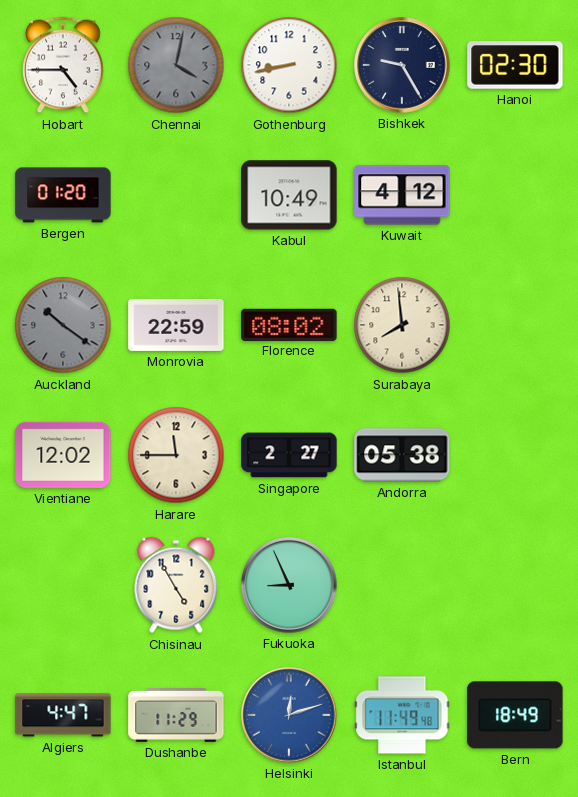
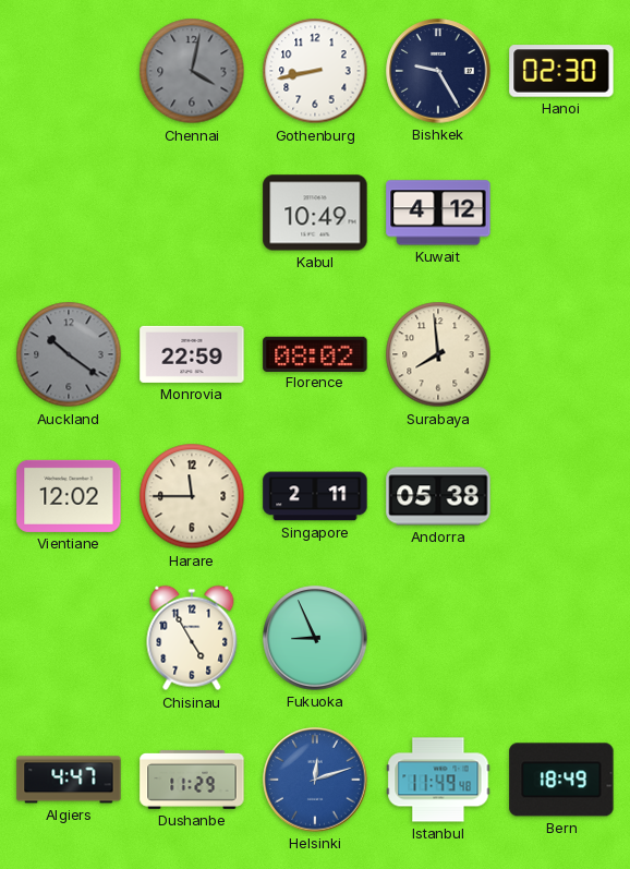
Hobart: 4:45 -> none (64, 65)
Bergen: 01:20 -> none (63, 195)
Singapore: 2:27 -> 2:11 (315, 496)
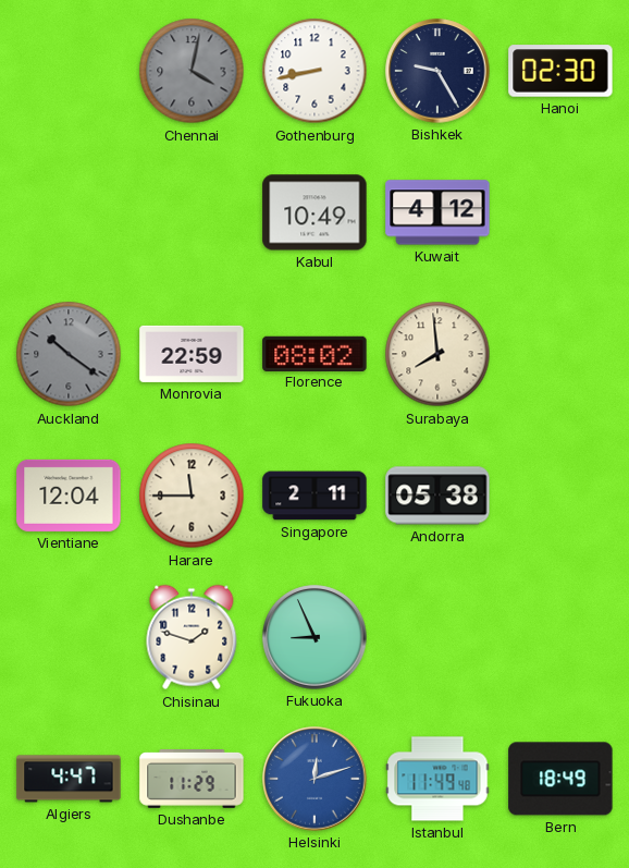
Vientiane: 12:02 -> 12:04 (69, 496)
Chisinau: 4:55 -> 1:48 (192, 637)
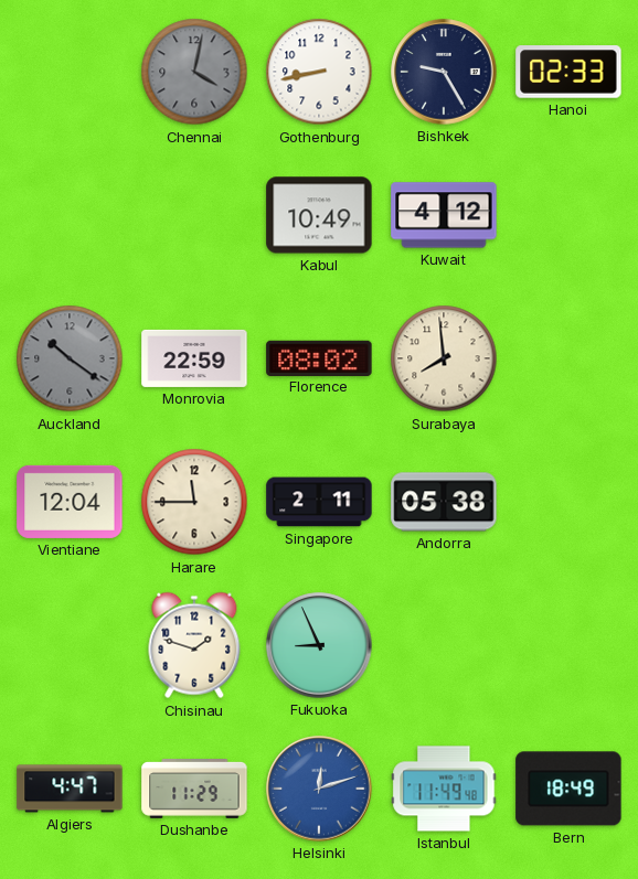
Hanoi: 02:30 -> 02:33 (568, 72)
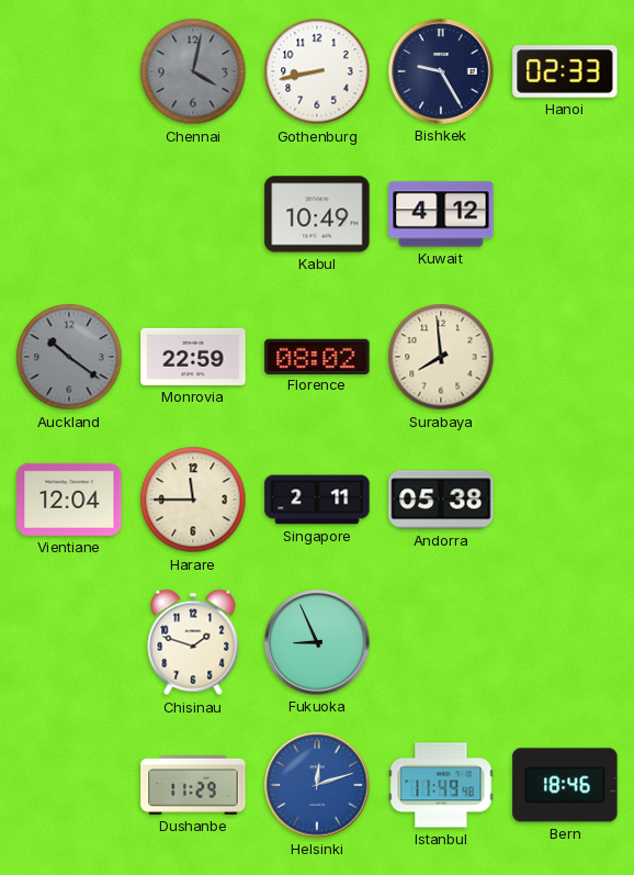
Algiers: 4:47 -> none (70, 789)
Bern: 18:49 -> 18:46 (565, 785)
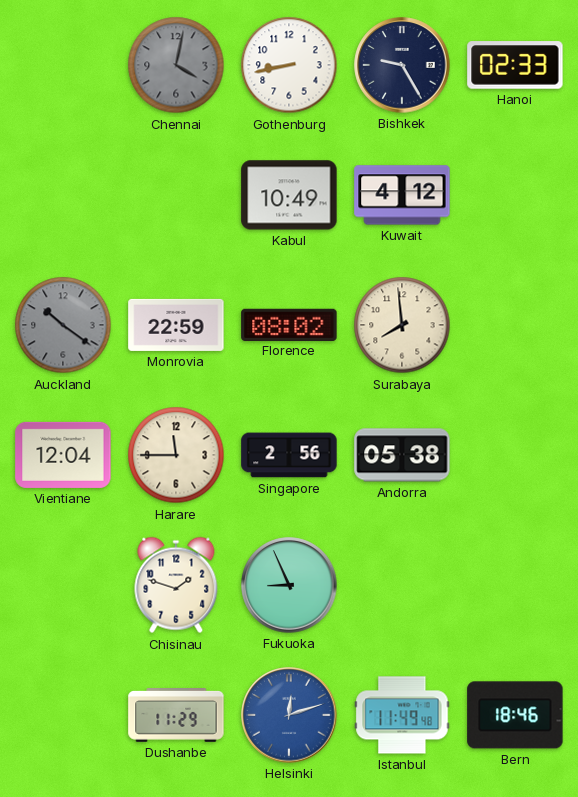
Singapore: 2:11 -> 2:56 (289, 455)
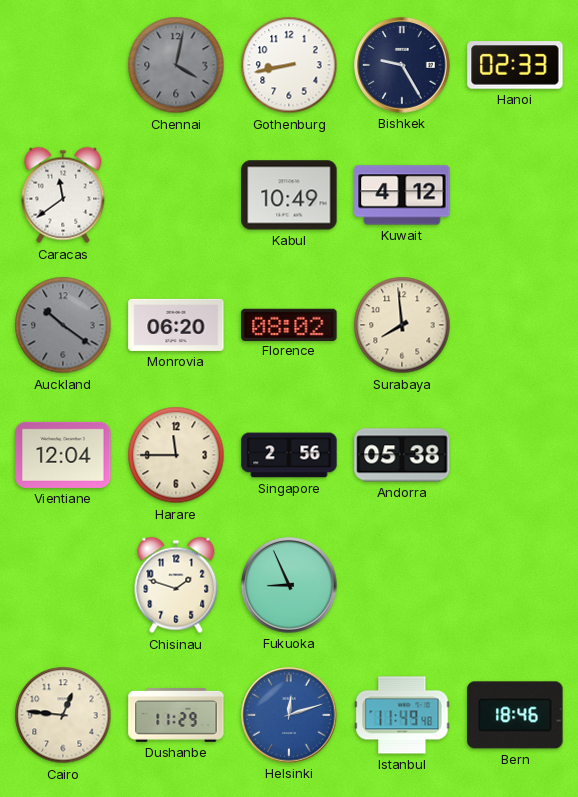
Caracas: none -> 11:39 (63, 195)
Monrovia: 22:59 -> 06:20 (176, 325)
Cairo: none -> 12:46 (63, 715)
